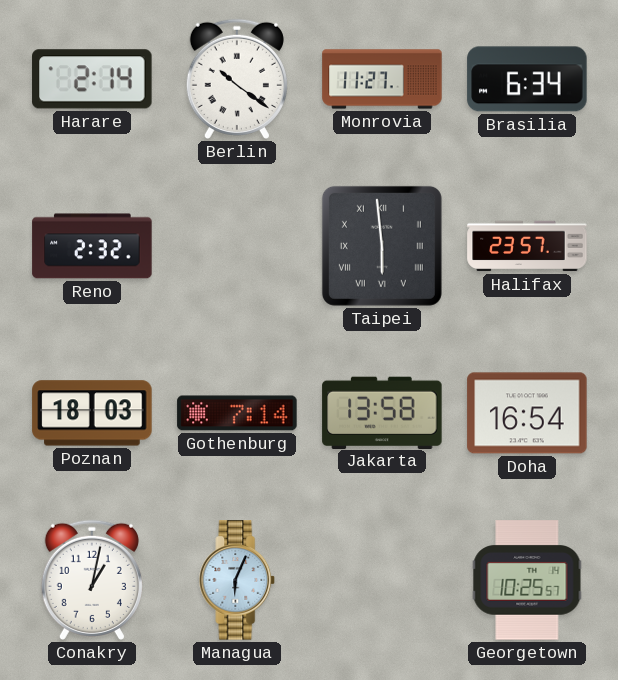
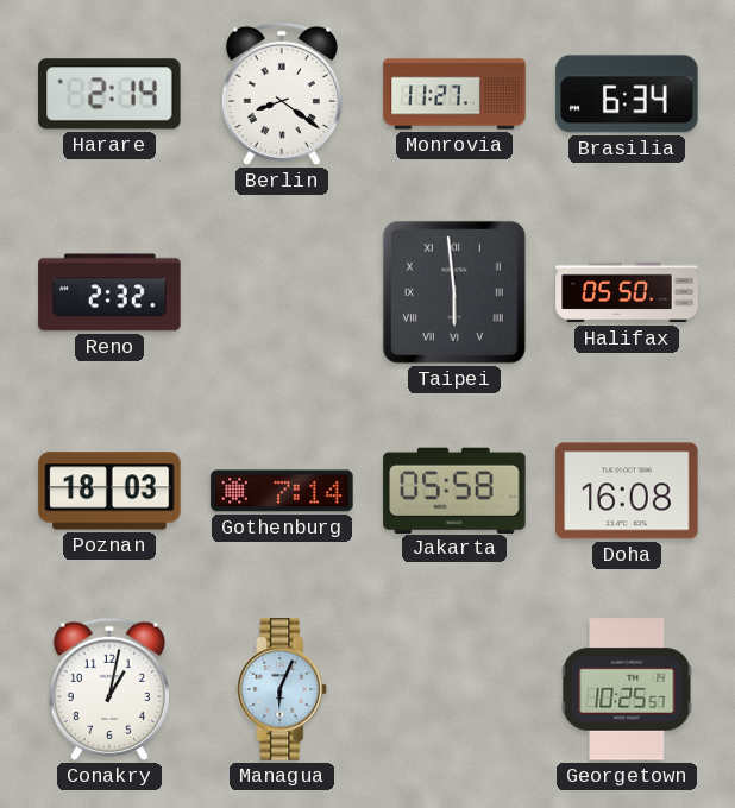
Berlin: 10:21 -> 8:21 (282, 94)
Halifax: 23:57 -> 05:50 (627, 292)
Jakarta: 13:58 -> 05:58 (454, 490)
Doha: 16:54 -> 16:08 (627, 491)
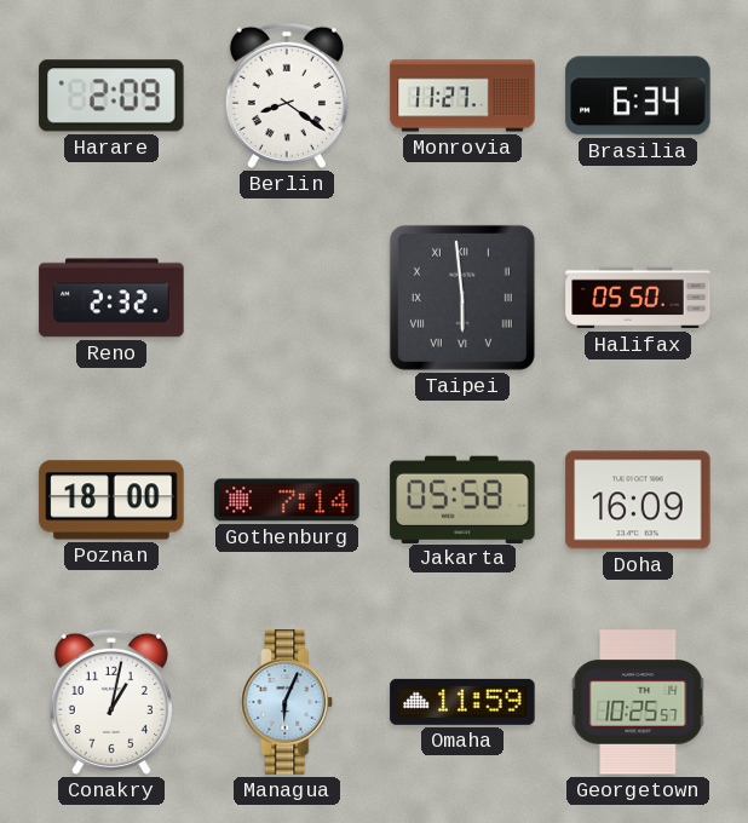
Harare: 2:14 -> 2:09 (111, 96)
Poznan: 18:03 -> 18:00 (111, 500)
Doha: 16:08 -> 16:09 (638, 500)
Omaha: none -> 11:59 (462, 702)
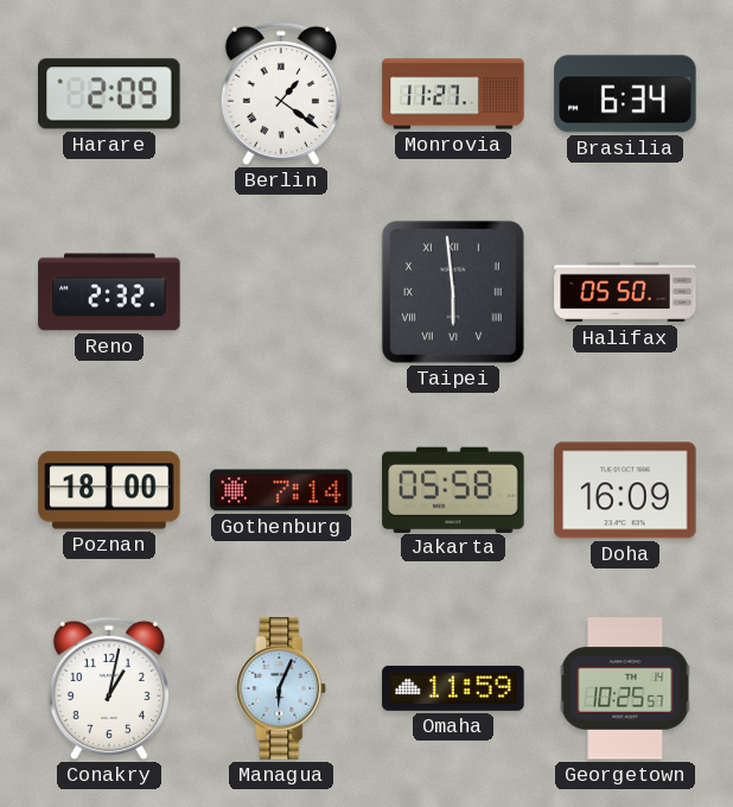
Berlin: 8:21 -> 1:21 (281, 94)
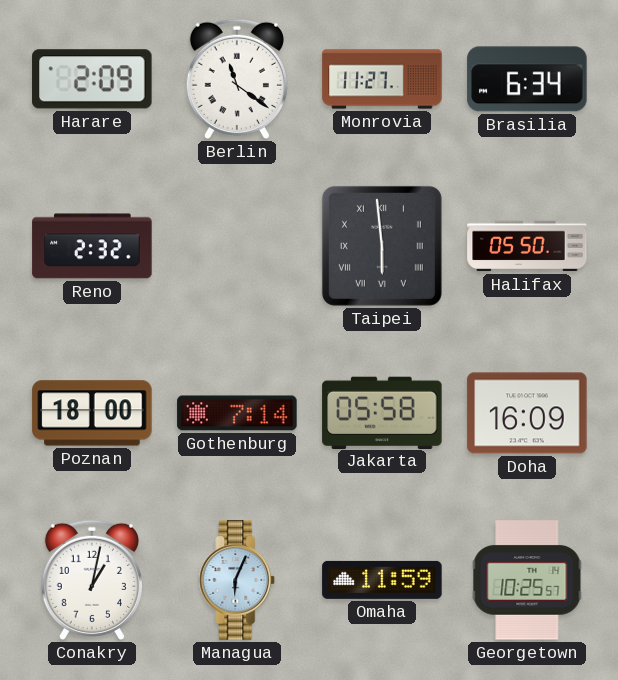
Berlin: 1:21 -> 11:21 (237, 79)
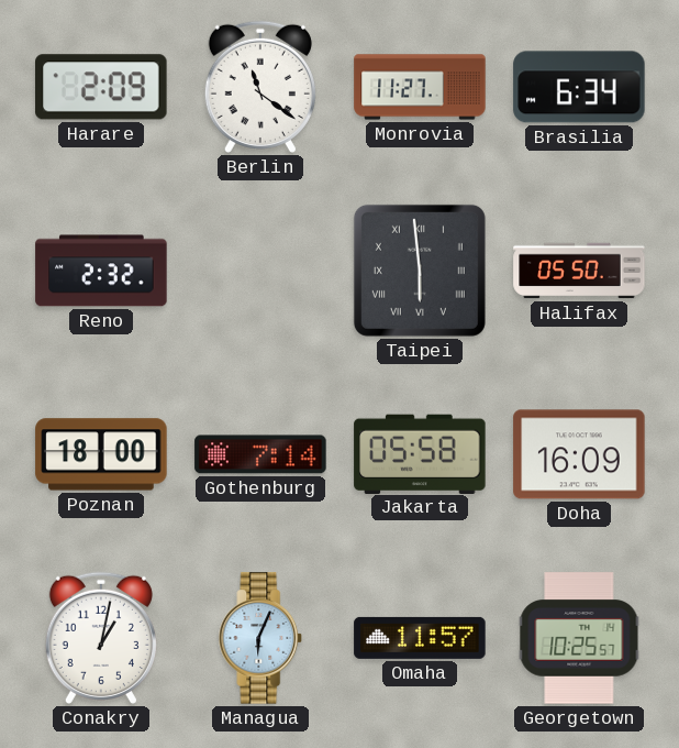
Omaha: 11:59 -> 11:57 (420, 638)
